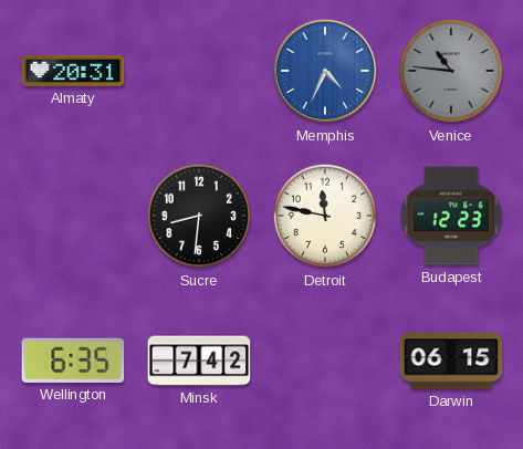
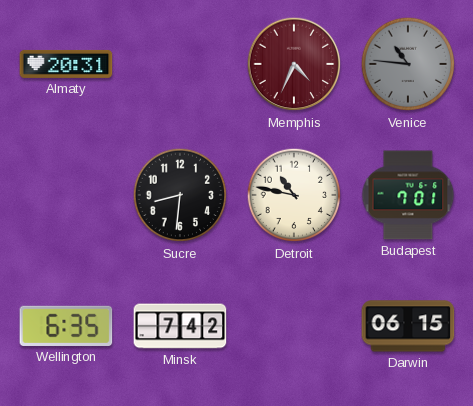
Memphis dial: blue -> burgundy (294, 64)
Detroit: 11:47 -> 10:47 (294, 195)
Budapest: 12:23 -> 7:01 (408, 195)
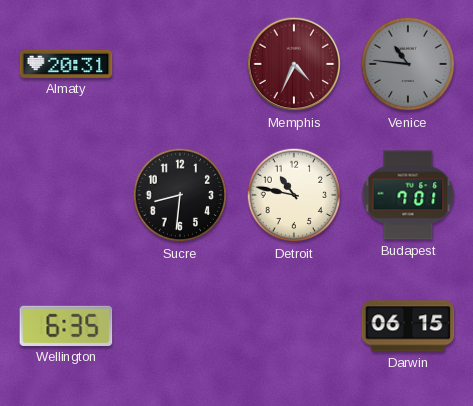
Minsk: 7:42 -> none (180, 326)
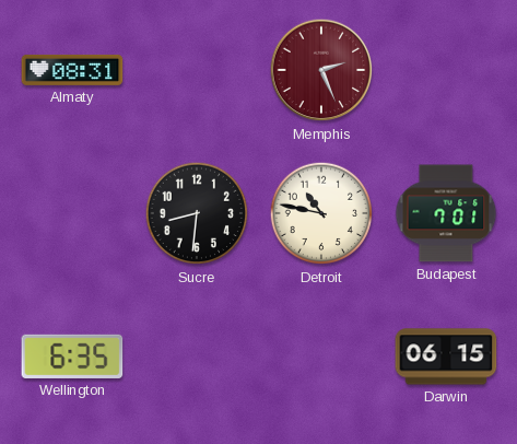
Almaty: 20:31 -> 08:31 (72, 70)
Memphis: 4:34 -> 2:26 (321, 70)
Venice: 10:46 -> none (408, 64)
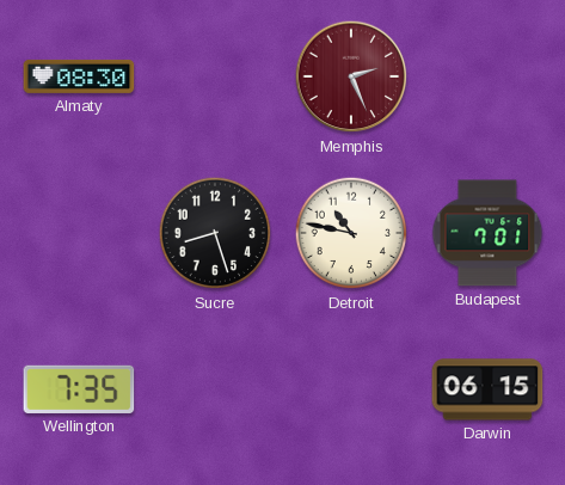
Almaty: 08:31 -> 08:30 (79, 76)
Sucre: 8:31 -> 8:27 (215, 233)
Wellington: 6:35 -> 7:35 (79, 389)
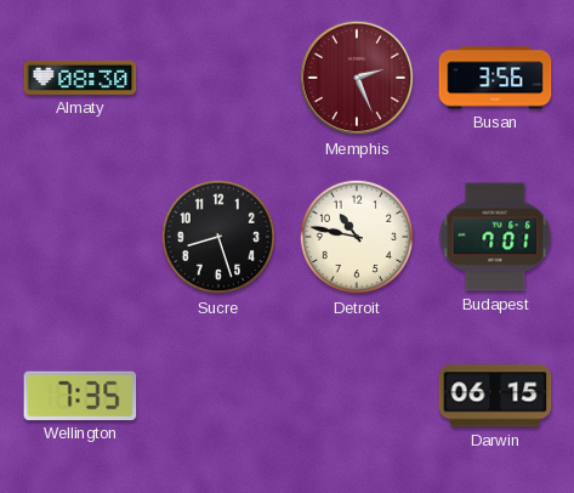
Busan: none -> 3:56 (495, 78)
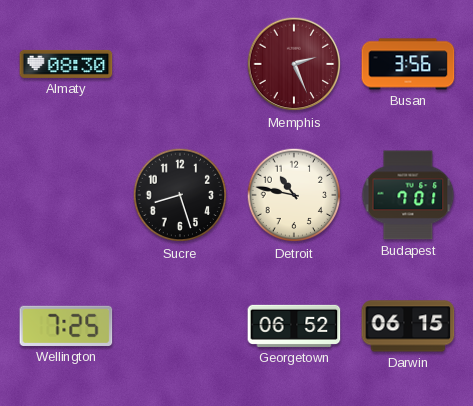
Wellington: 7:35 -> 7:25 (66, 326)
Georgetown: none -> 06:52 (294, 326)
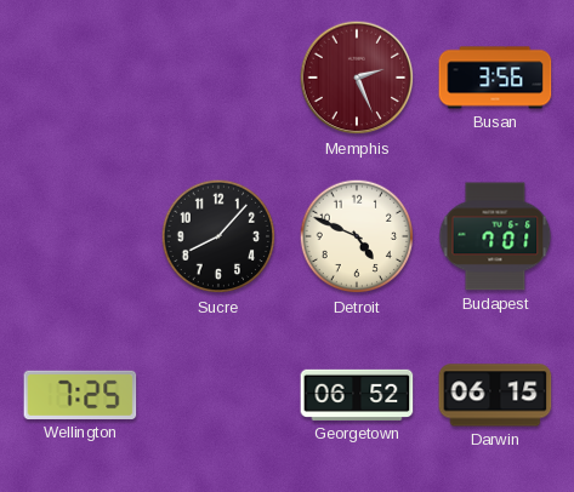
Almaty: 08:30 -> none (66, 64)
Sucre: 8:27 -> 8:07 (218, 236)
Detroit: 10:47 -> 4:49 (357, 236)
